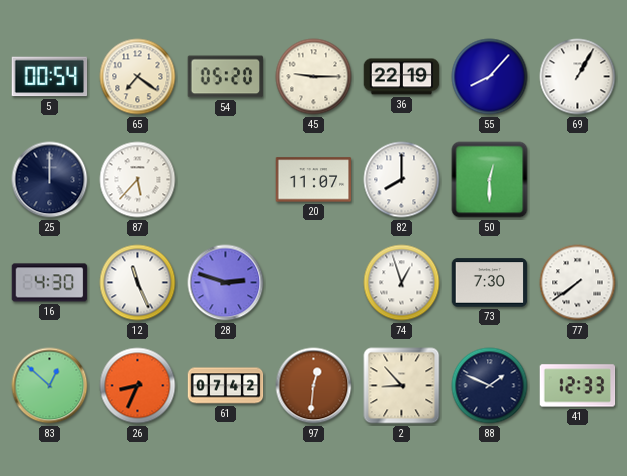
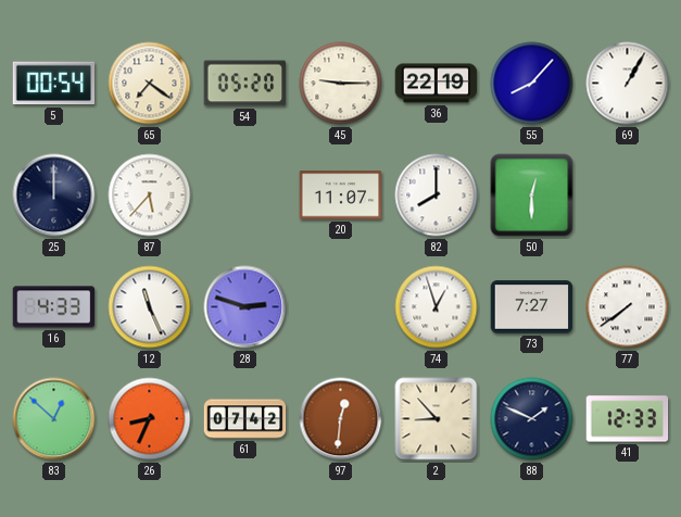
16: 4:30 -> 4:33 (54, 307)
73: 7:30 -> 7:27 (532, 307)
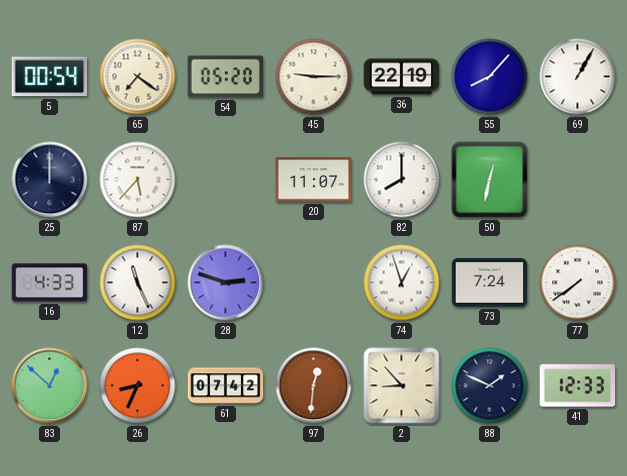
50: 12:30 -> 12:32 (490, 180)
73: 7:27 -> 7:24 (490, 283)
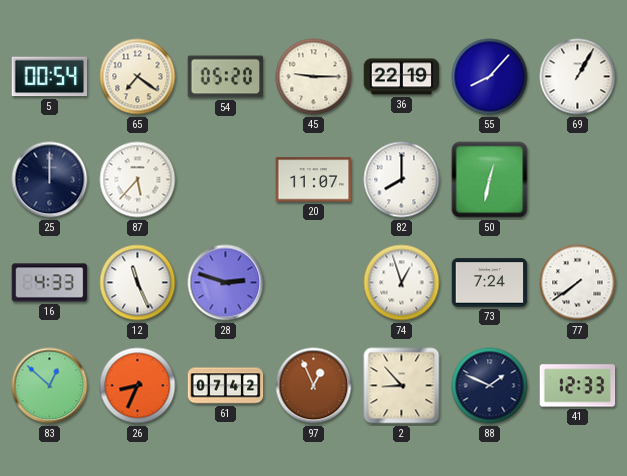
97: 12:31 -> 12:56 (314, 386)
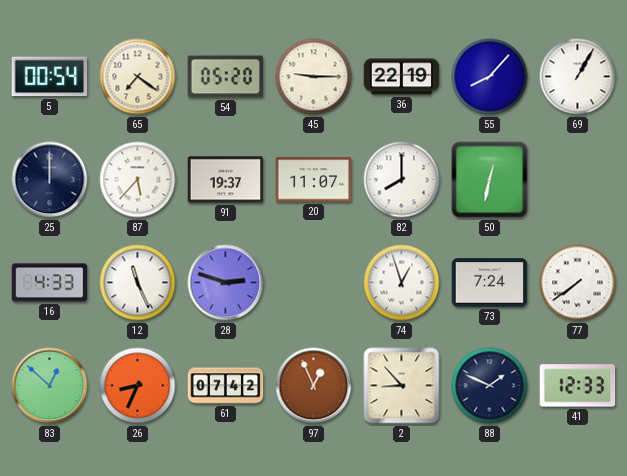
91: none -> 19:37 (226, 180)
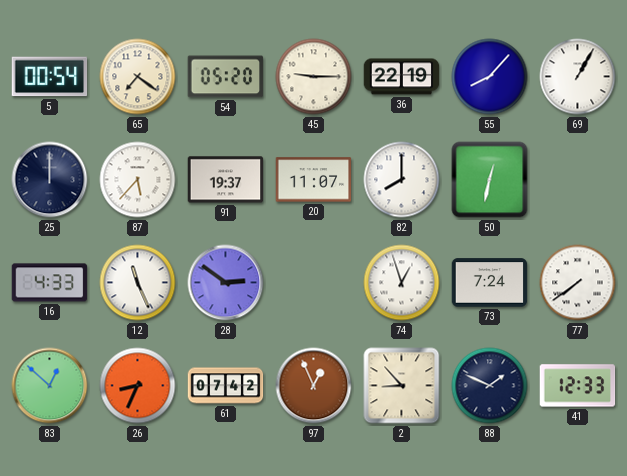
28: 2:48 -> 2:51 (226, 283)
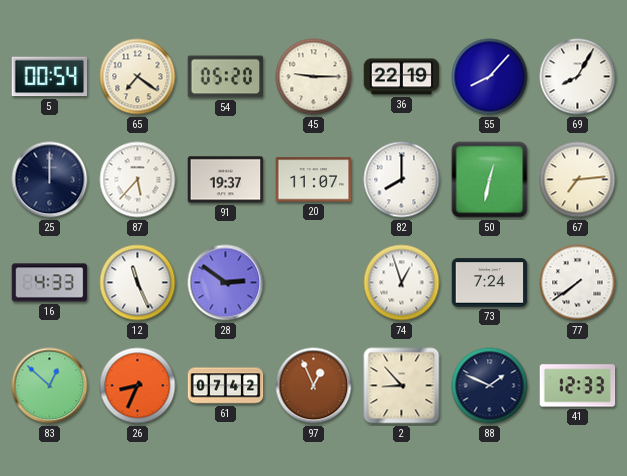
69: 1:05 -> 8:05 (578, 77)
67: none -> 7:14 (578, 180)
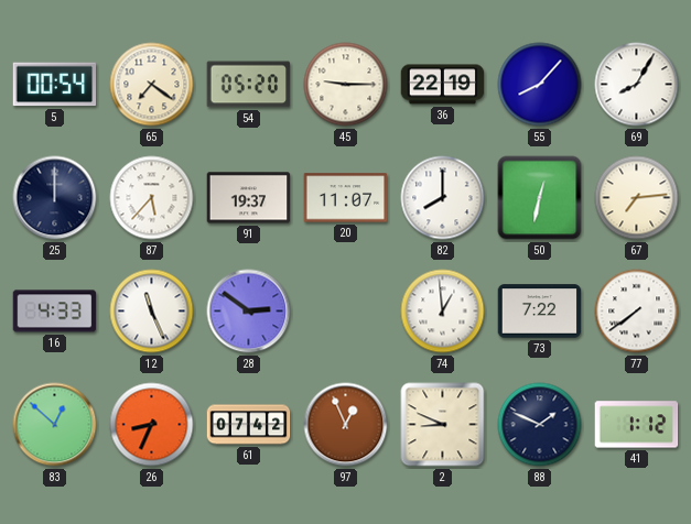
74: 12:57 -> 12:59 (443, 312)
73: 7:24 -> 7:22 (540, 312)
2: 8:53 -> 8:49 (443, 425)
41: 12:33 -> 1:12 (637, 425)
